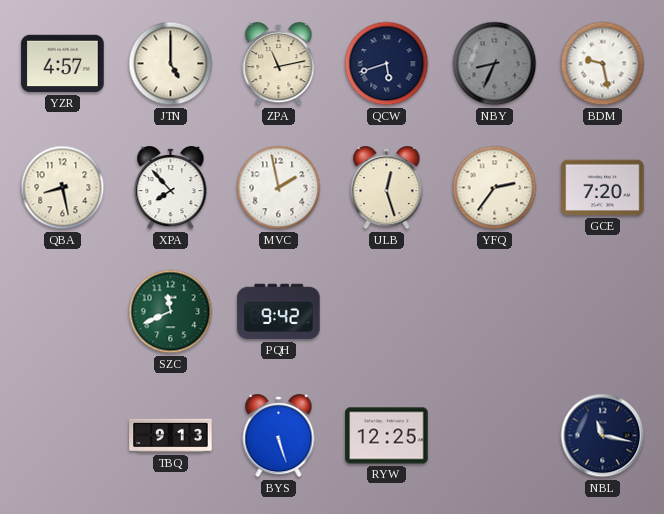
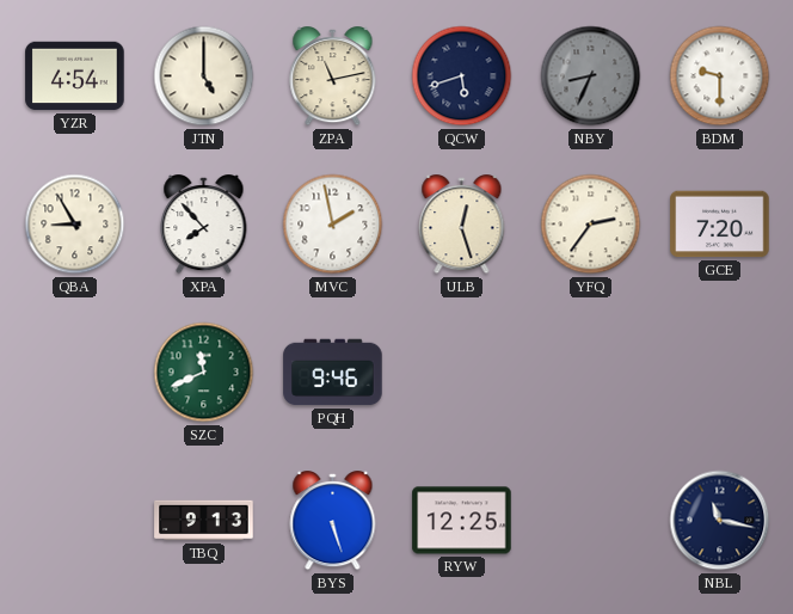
YZR: 4:57 -> 4:54 (75, 76)
BDM: 9:28 -> 9:30 (720, 76)
QBA: 8:28 -> 8:55 (75, 225)
PQH: 9:42 -> 9:46 (333, 373)
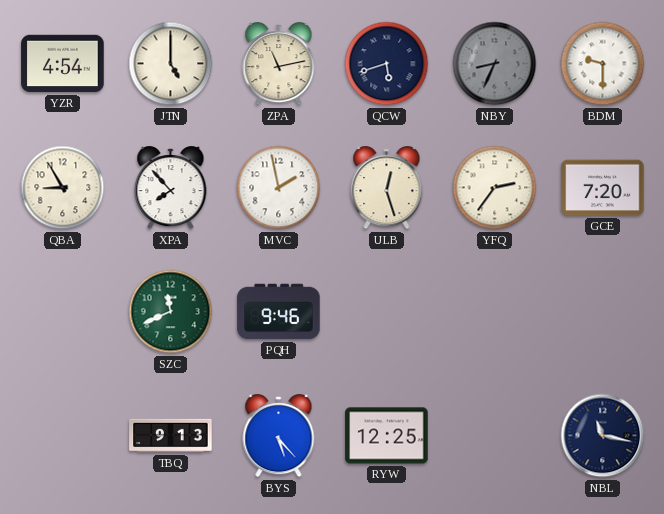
BYS: 5:27 -> 5:23 (279, 436)
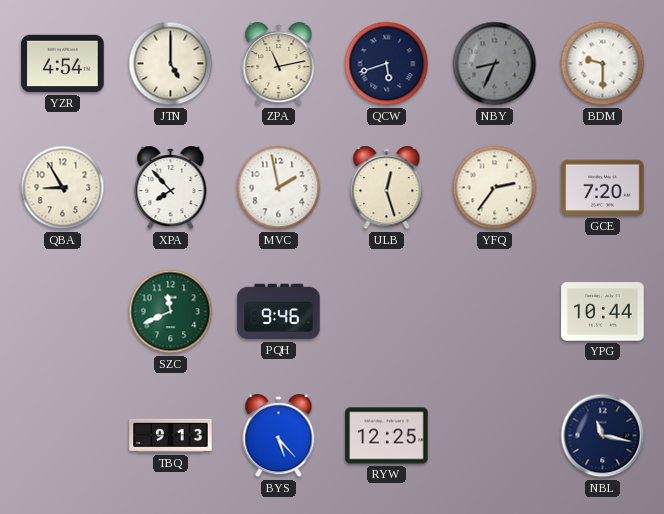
YPG: none -> 10:44 (603, 312)
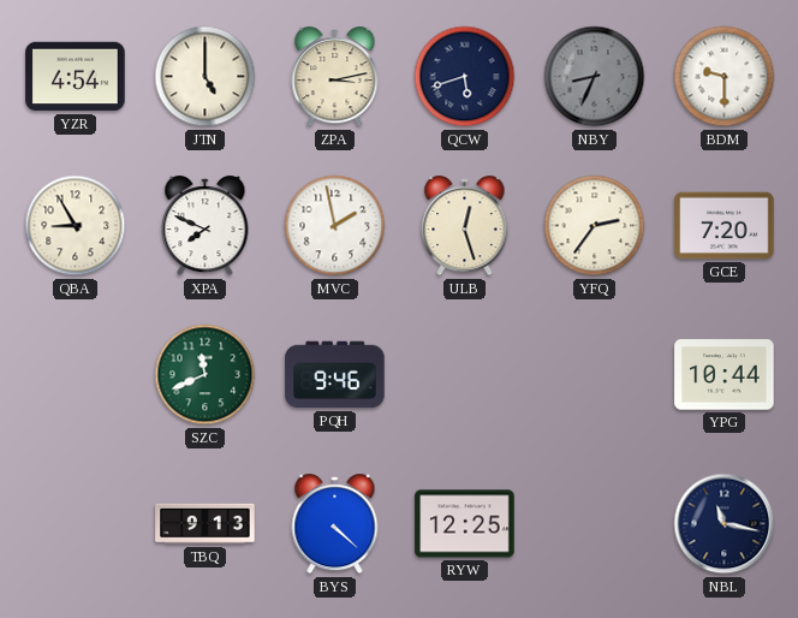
ZPA: 11:13 -> 3:13 (335, 77)
XPA: 7:53 -> 7:49 (206, 226)
BYS: 5:23 -> 4:22 (335, 524)
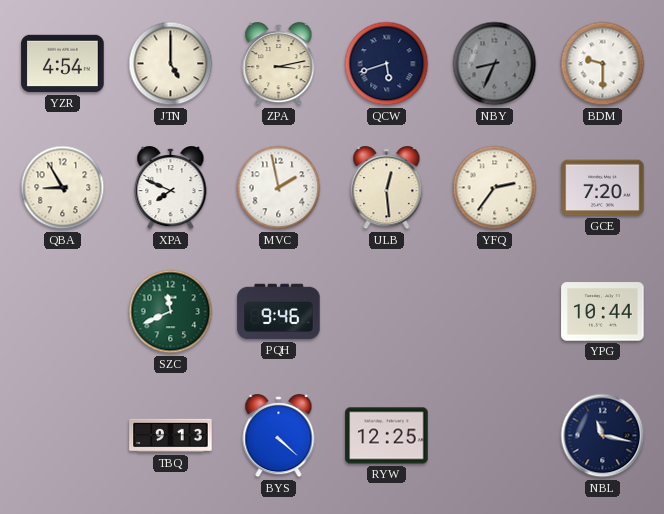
ULB: 12:27 -> 12:29 (387, 188)
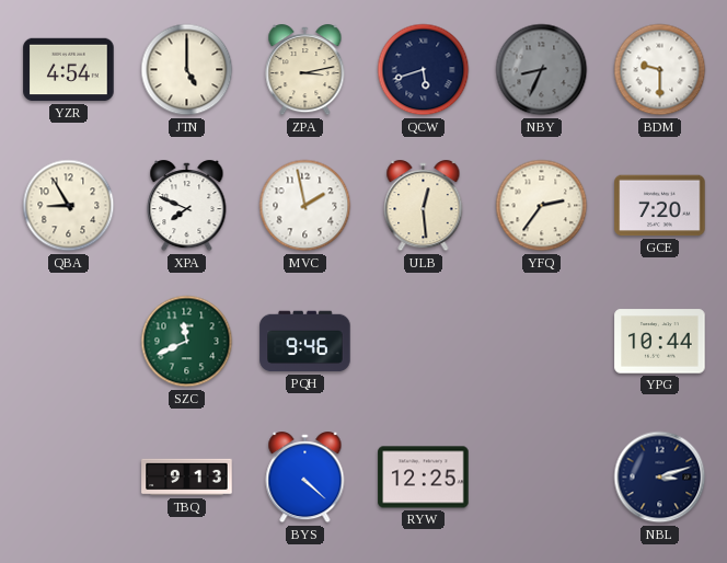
NBL: 11:17 -> 3:12 (660, 478)
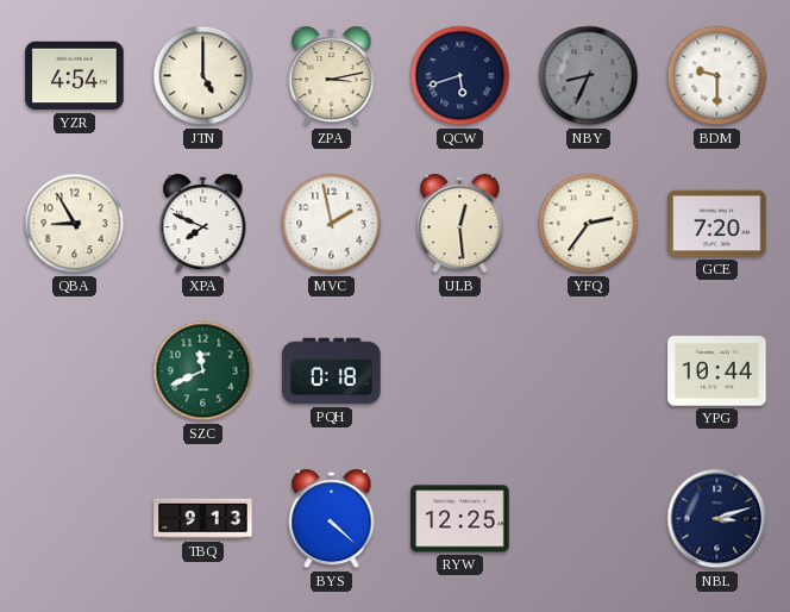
PQH: 9:46 -> 0:18 (332, 371)
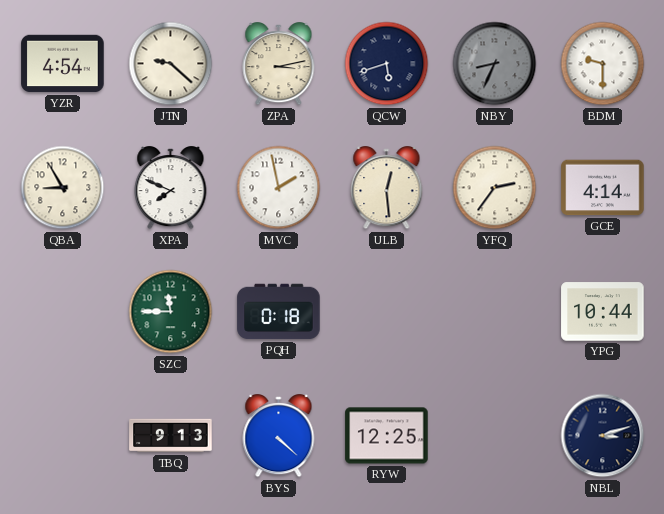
JTN: 5:00 -> 9:22 (171, 64)
GCE: 7:20 -> 4:14 (603, 188)
SZC: 11:41 -> 11:45 (171, 312)
